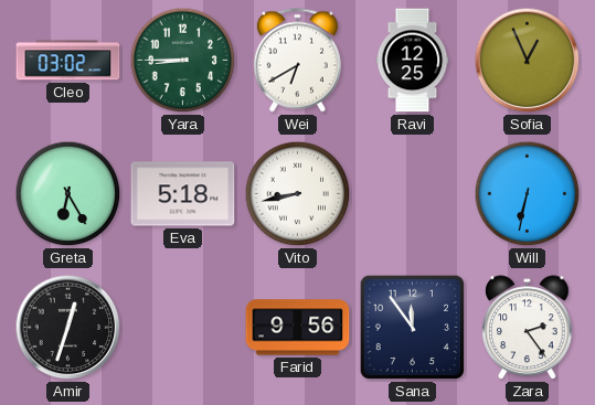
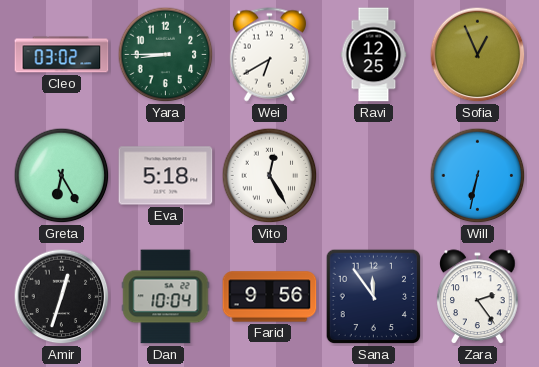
Vito: 8:43 -> 12:25 (270, 176)
Dan: none -> 10:04 (166, 297)
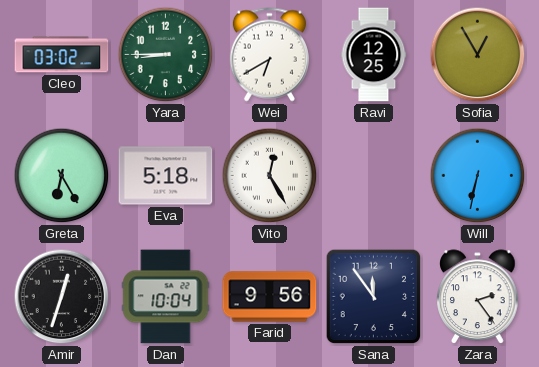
Sofia: 12:56 -> 12:55 (478, 55)
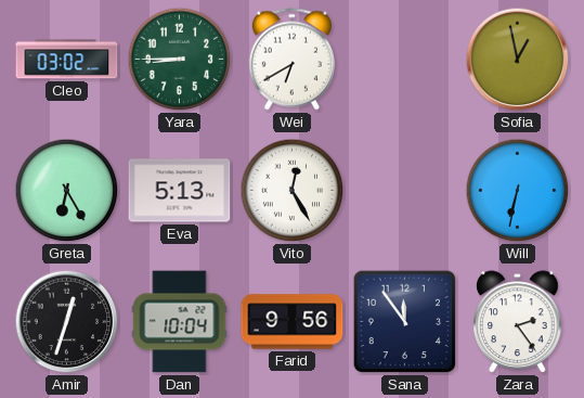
Ravi: 12:25 -> none (374, 55)
Sofia: 12:55 -> 12:58 (518, 60)
Eva: 5:18 -> 5:13 (180, 191)
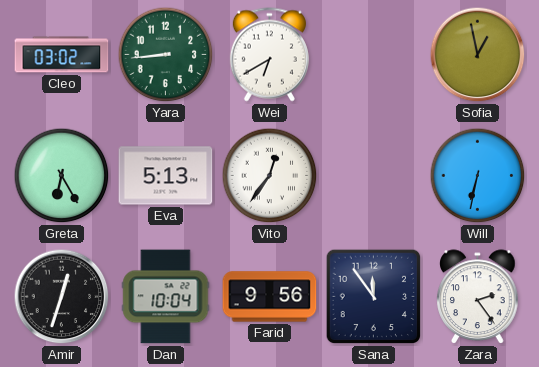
Yara: 8:45 -> 8:44 (166, 55)
Vito: 12:25 -> 12:36 (270, 176)
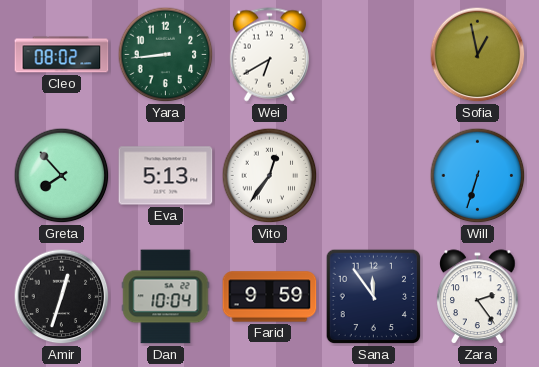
Cleo: 03:02 -> 08:02 (62, 55)
Greta: 6:25 -> 7:53 (62, 176)
Will: 6:32 -> 6:33 (478, 176)
Farid: 9:56 -> 9:59 (270, 297)
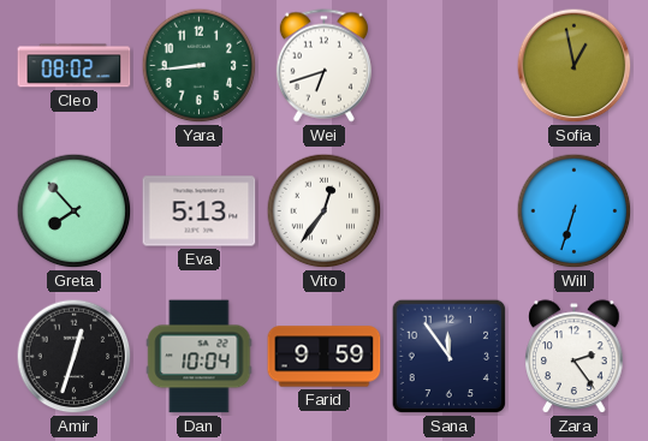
Wei: 6:40 -> 6:42 (323, 66)
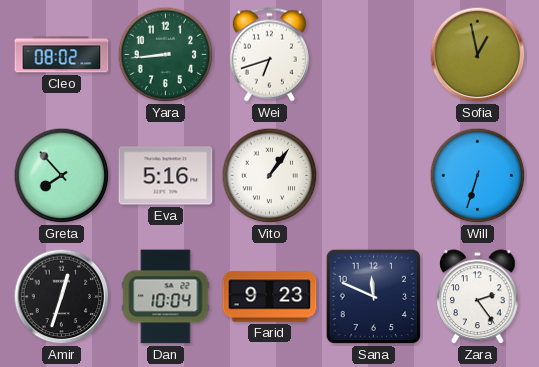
Eva: 5:13 -> 5:16 (166, 176)
Vito: 12:36 -> 1:06 (270, 176)
Farid: 9:59 -> 9:23 (270, 297)
Sana: 11:54 -> 11:49 (374, 297)
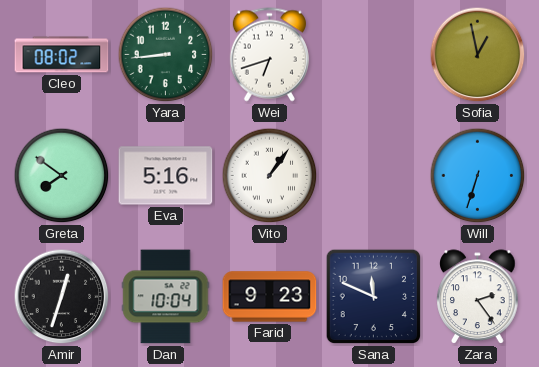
Greta: 7:53 -> 7:51 (62, 176)
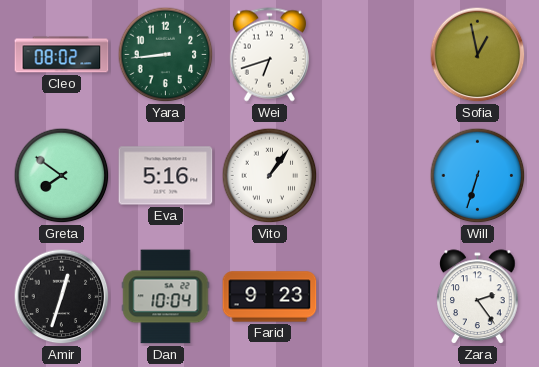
Sana: 11:49 -> none (374, 297)
